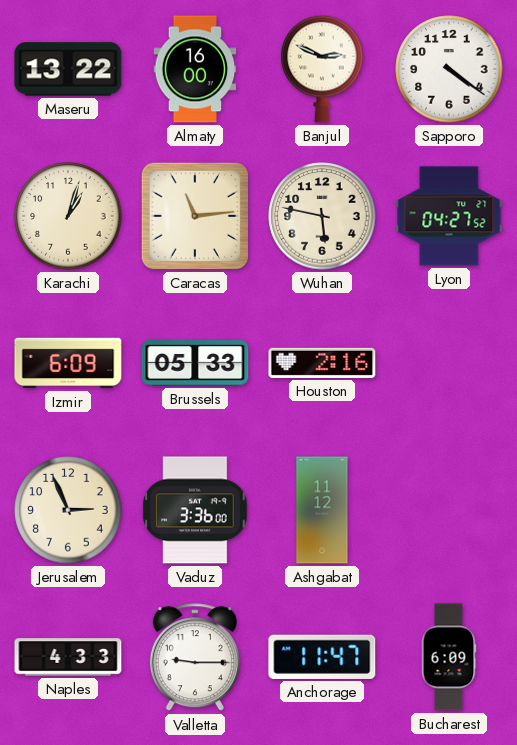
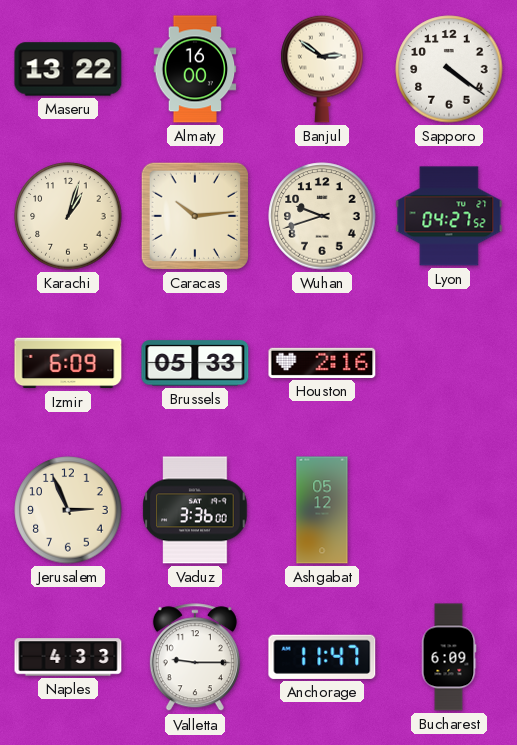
Banjul: 2:49 -> 2:51 (322, 69)
Caracas: 11:14 -> 10:14 (195, 216)
Wuhan: 5:47 -> 9:42 (322, 216)
Ashgabat: 11:12 -> 05:12 (322, 510)
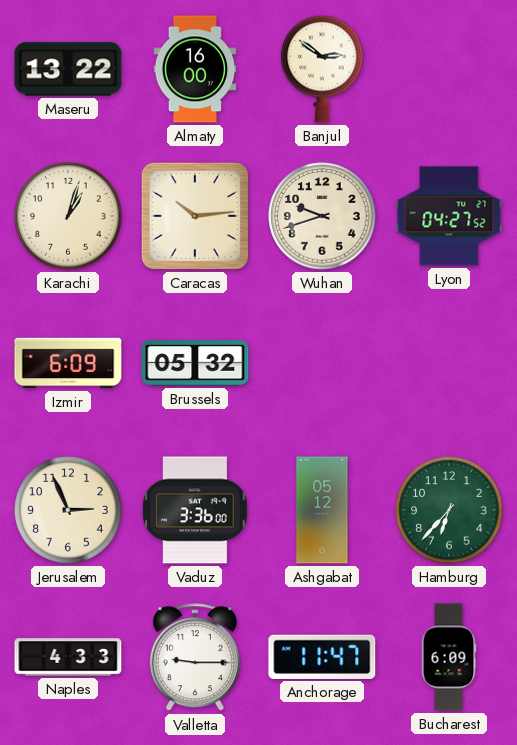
Sapporo: 4:21 -> none (449, 69)
Brussels: 05:33 -> 05:32 (195, 363)
Houston: 2:16 -> none (322, 363)
Hamburg: none -> 6:37 (449, 510)
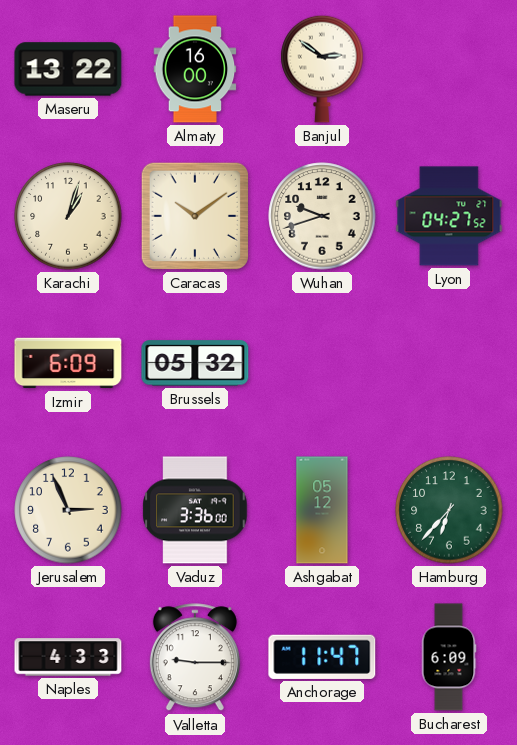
Caracas: 10:14 -> 10:09 (195, 216)
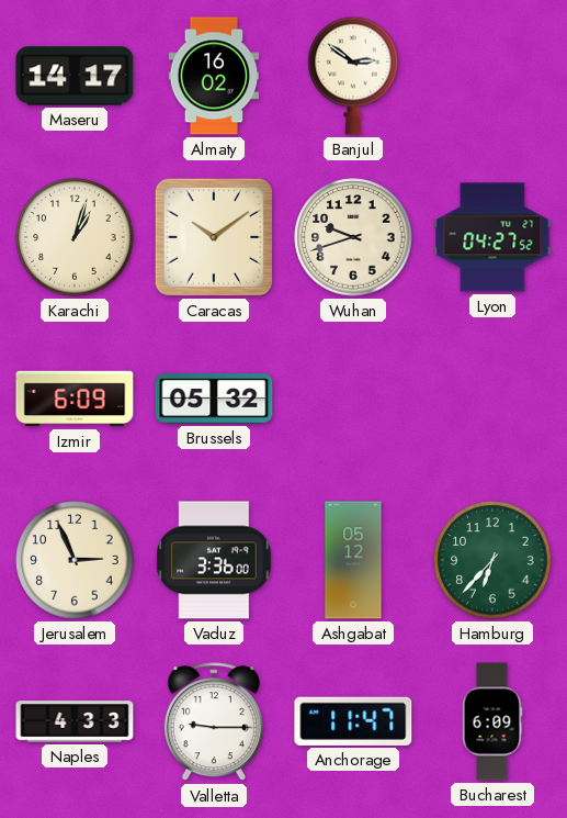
Maseru: 13:22 -> 14:17 (75, 76)
Almaty: 16:00 -> 16:02 (214, 76)
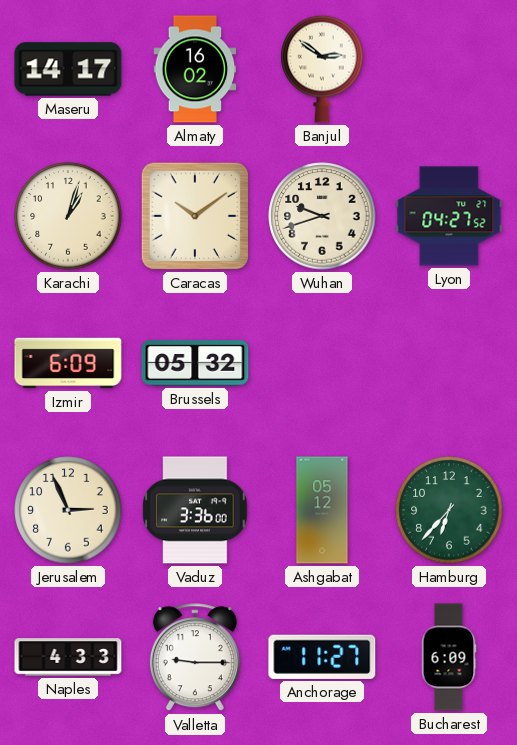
Anchorage: 11:47 -> 11:27 (322, 657)
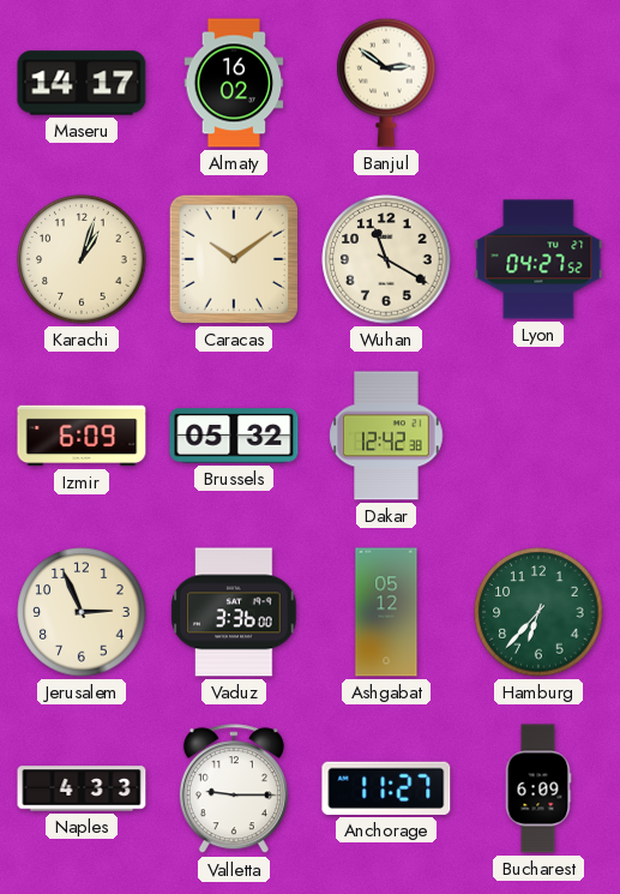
Wuhan: 9:42 -> 11:20 (386, 259)
Dakar: none -> 12:42 (386, 436)
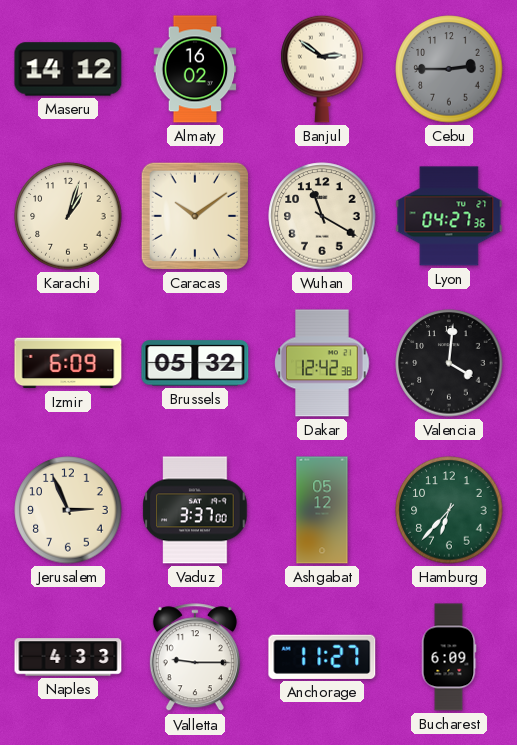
Maseru: 14:17 -> 14:12 (68, 69)
Cebu: none -> 2:45 (449, 69)
Lyon: 04:27:52 -> 04:27:36 (449, 216)
Valencia: none -> 4:01 (449, 363)
Vaduz: 3:36 -> 3:37 (195, 510)
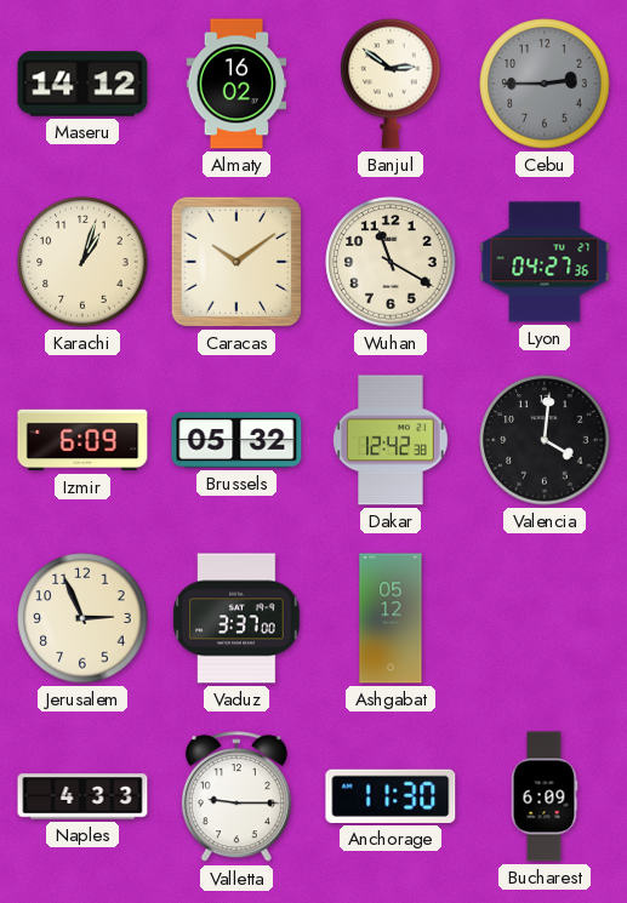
Hamburg: 6:37 -> none (449, 510)
Anchorage: 11:27 -> 11:30 (391, 796)
